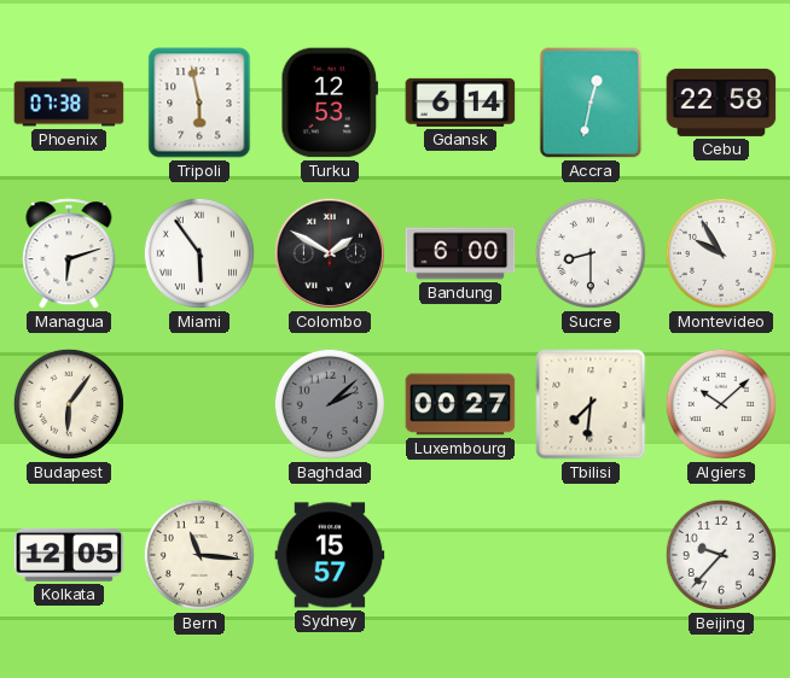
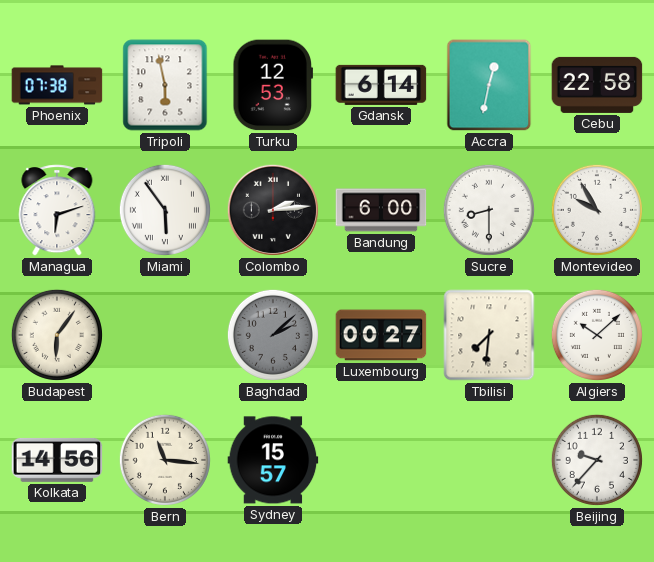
Colombo: 1:50 -> 2:14 (273, 210)
Kolkata: 12:05 -> 14:56 (57, 460)
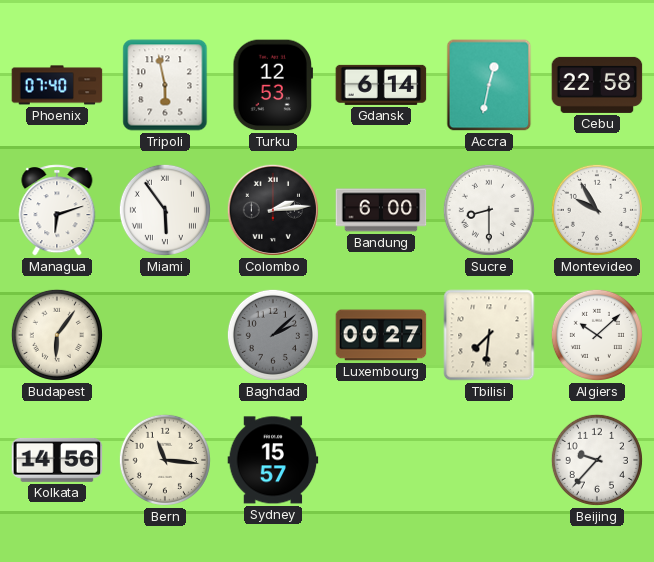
Phoenix: 07:38 -> 07:40 (57, 85)
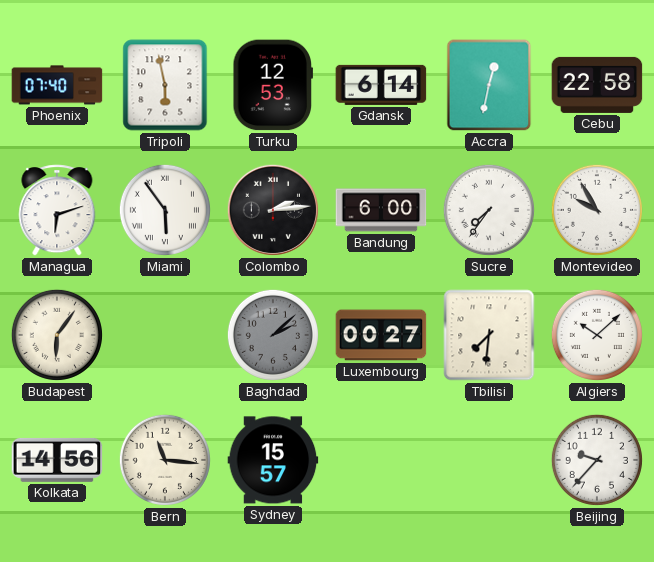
Sucre: 8:30 -> 7:36 (489, 210)
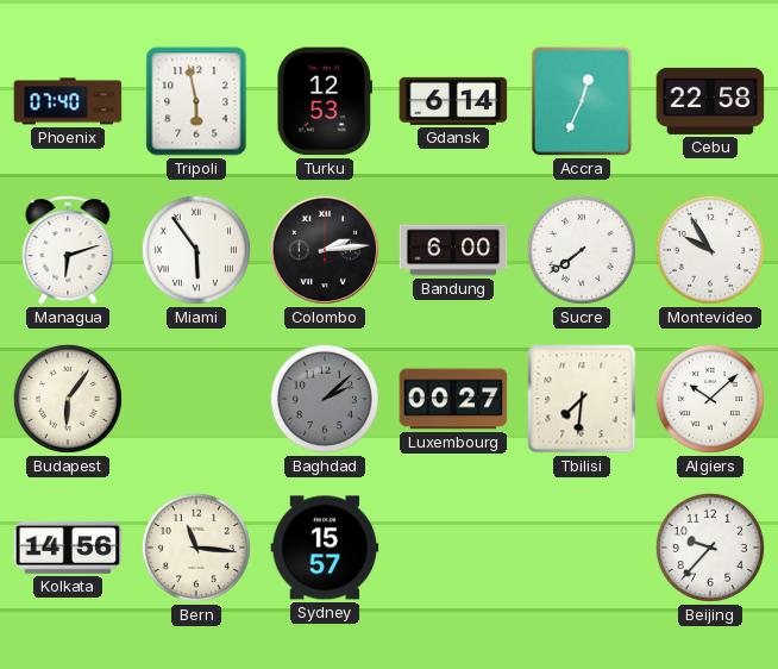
Accra: 12:32 -> 12:34 (582, 101)
Sucre: 7:36 -> 7:39 (582, 250)
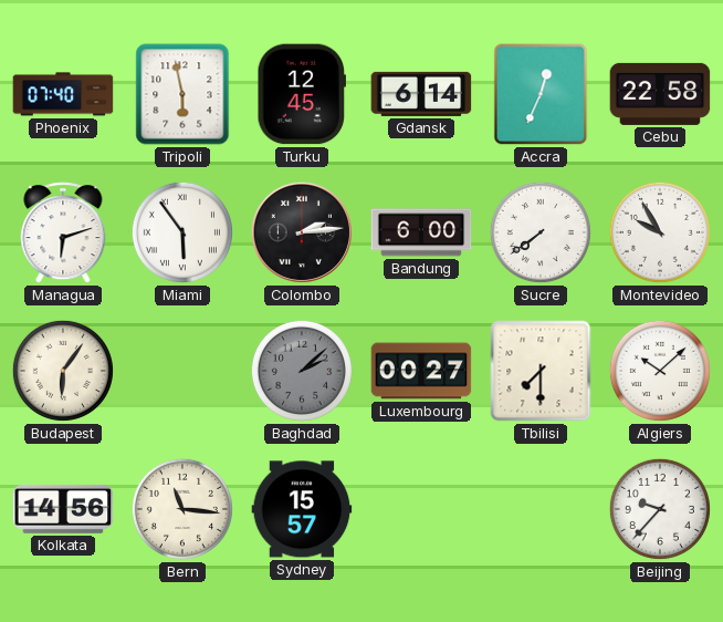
Turku: 12:53 -> 12:45 (302, 94)
Tbilisi: 7:31 -> 7:30 (541, 371)
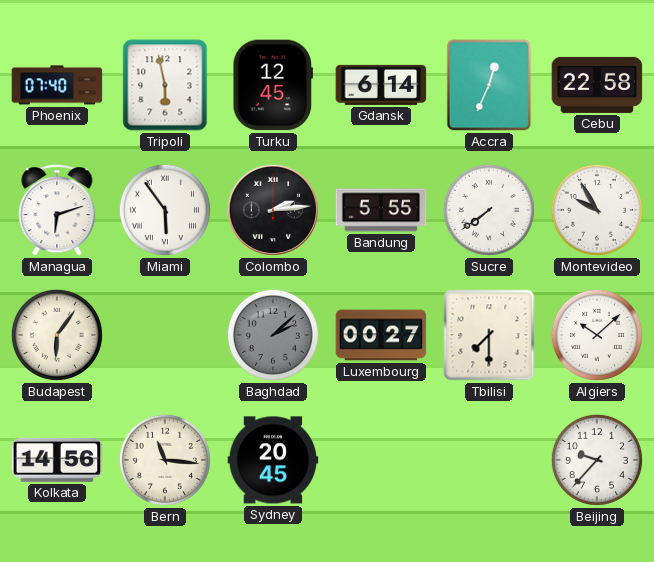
Bandung: 6:00 -> 5:55 (381, 210)
Sydney: 15:57 -> 20:45 (273, 460)
